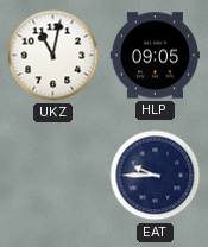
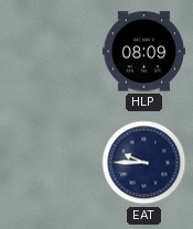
UKZ: 11:02 -> none (53, 56)
HLP: 09:05 -> 08:09 (143, 52)
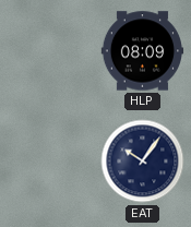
EAT: 9:45 -> 10:06 (143, 162)
